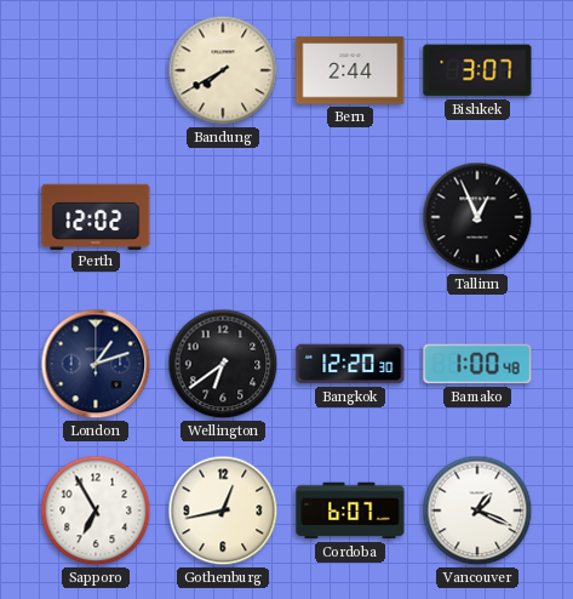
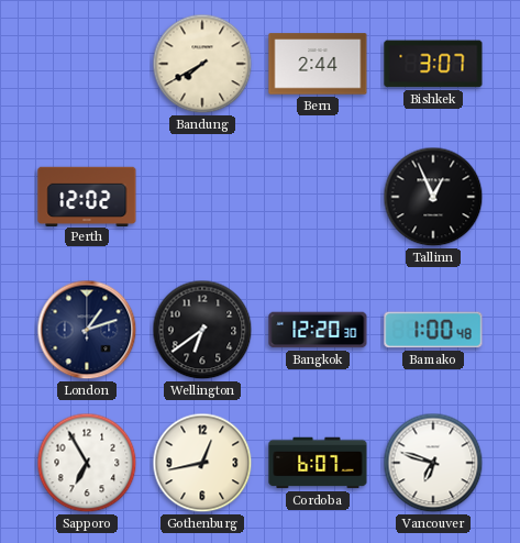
Vancouver: 1:19 -> 6:48 (433, 463)
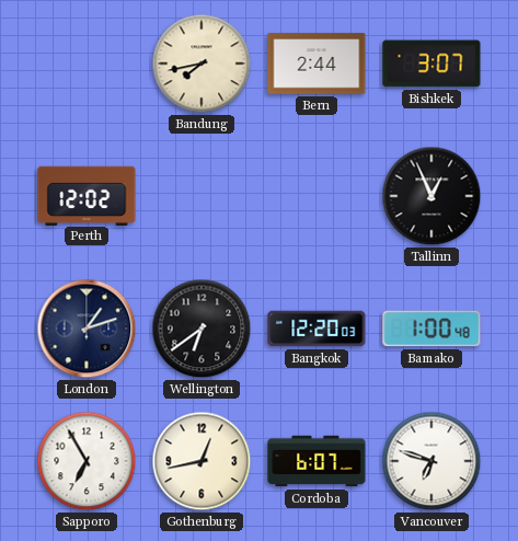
Bandung: 7:40 -> 7:43 (202, 64)
Bangkok: 12:20:30 -> 12:20:03 (316, 329)
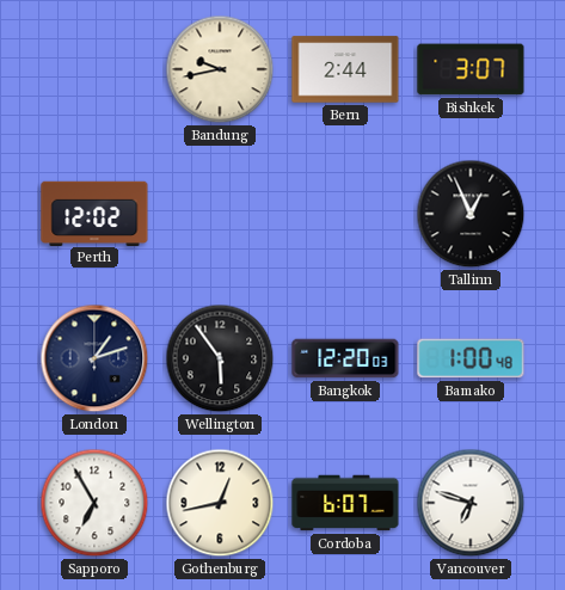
Bandung: 7:43 -> 9:43 (220, 69)
Wellington: 6:39 -> 5:54 (220, 358)
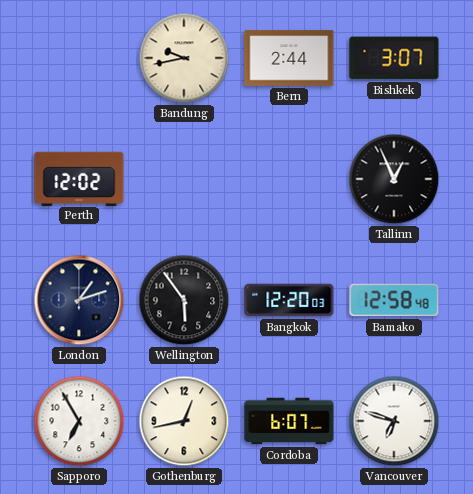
Bamako: 1:00 -> 12:58 (394, 300)
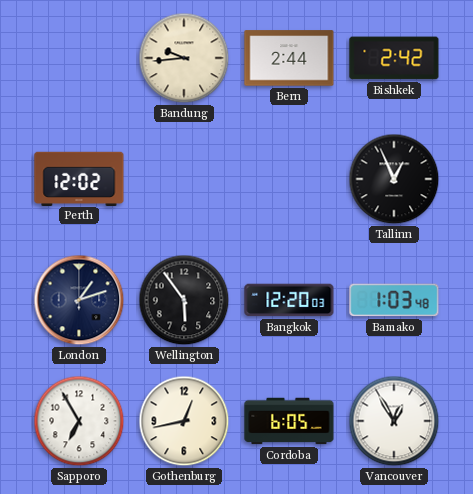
Bandung: 9:43 -> 9:44 (184, 58)
Bishkek: 3:07 -> 2:42 (394, 58)
Bamako: 12:58 -> 1:03 (394, 300)
Cordoba: 6:07 -> 6:05 (289, 421)
Vancouver: 6:48 -> 12:55 (394, 421)
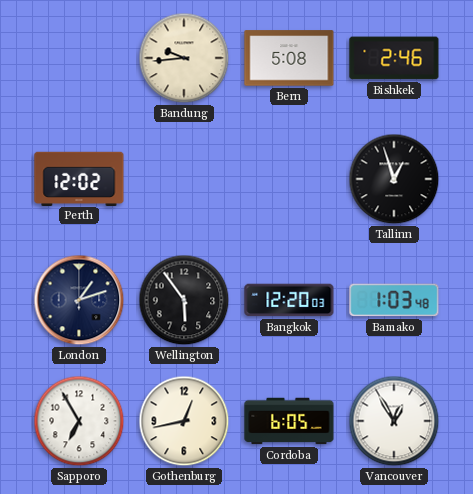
Bern: 2:44 -> 5:08 (289, 58)
Bishkek: 2:42 -> 2:46 (394, 58)
Tallinn: 12:56 -> 12:57 (394, 179)
